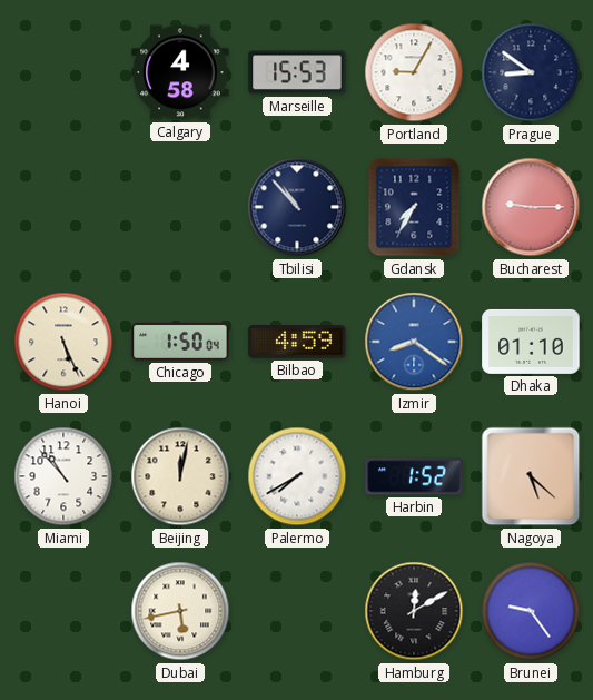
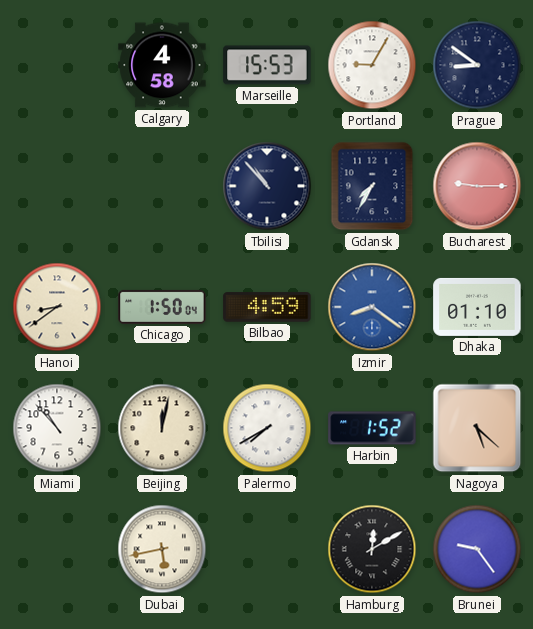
Hanoi: 5:26 -> 8:39 (57, 307)
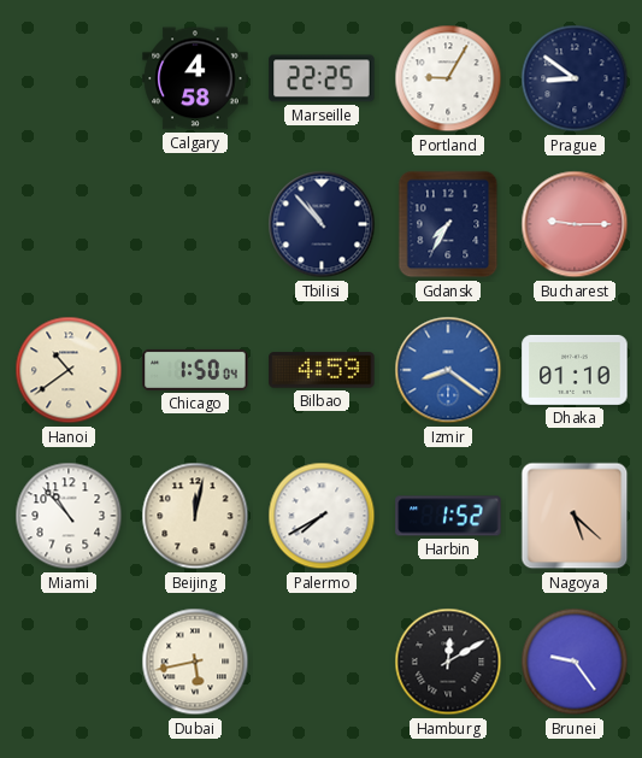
Marseille: 15:53 -> 22:25 (322, 78)
Hanoi: 8:39 -> 10:39 (69, 370)
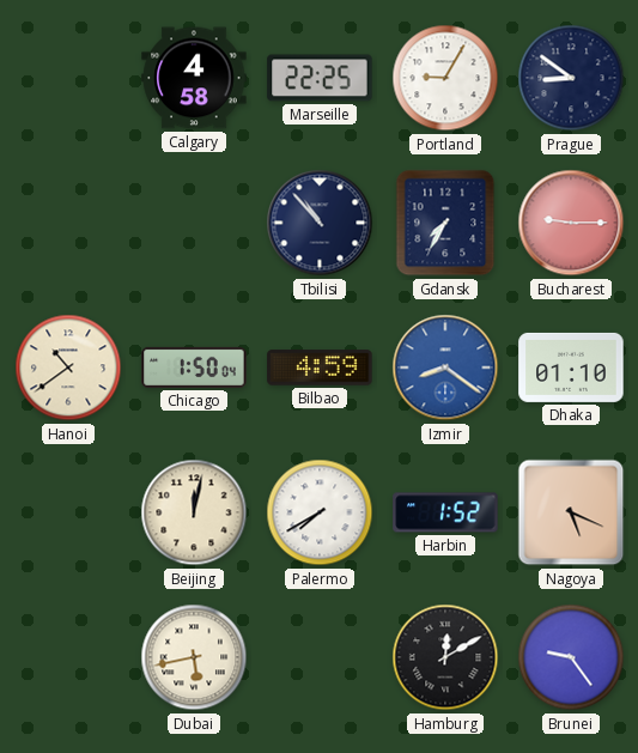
Miami: 10:53 -> none (69, 516)
Nagoya: 5:22 -> 5:19 (571, 512)
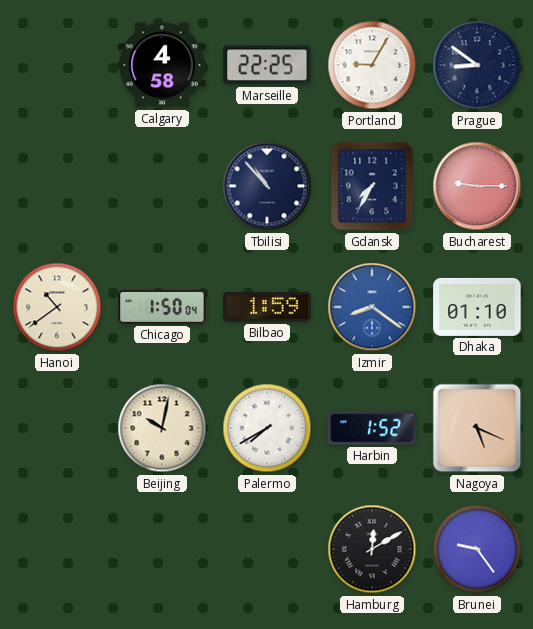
Bilbao: 4:59 -> 1:59 (267, 307)
Beijing: 12:02 -> 10:02 (162, 428)
Dubai: 5:43 -> none (194, 657)
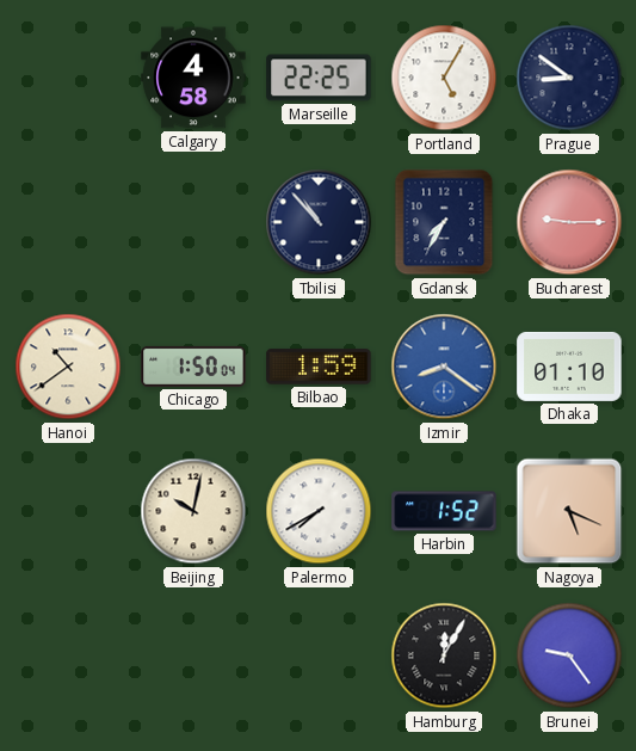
Portland: 9:05 -> 5:05 (444, 78)
Hamburg: 12:10 -> 12:05 (444, 655)
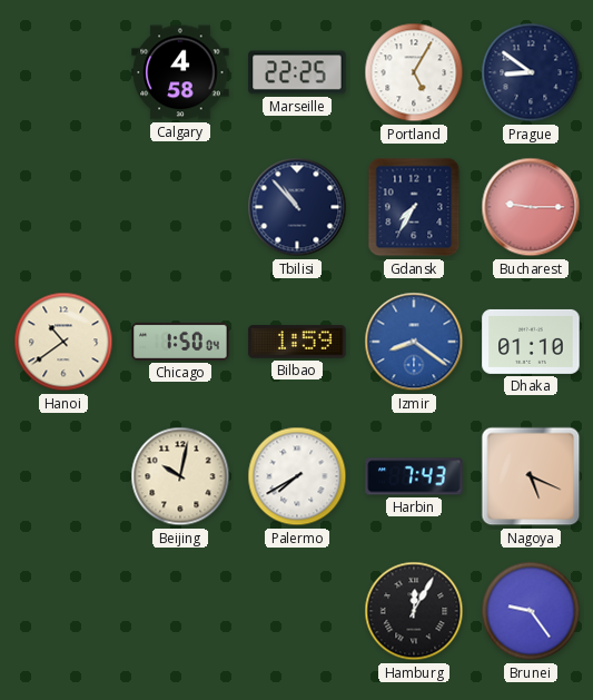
Harbin: 1:52 -> 7:43 (414, 476)
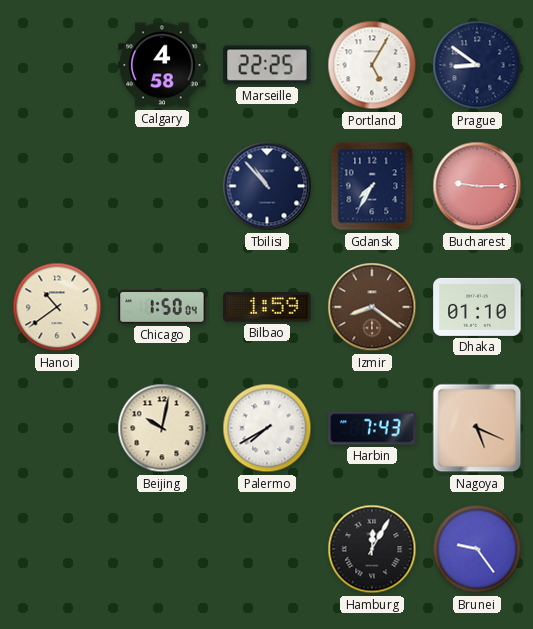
Izmir dial: blue -> brown (372, 307)
